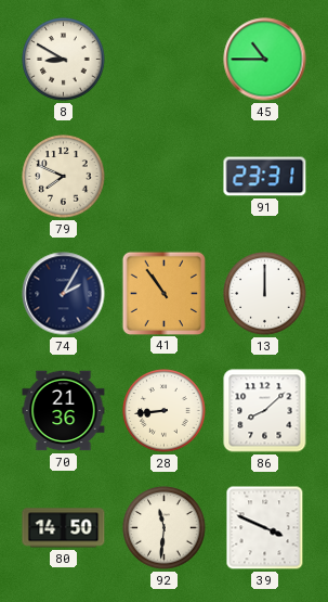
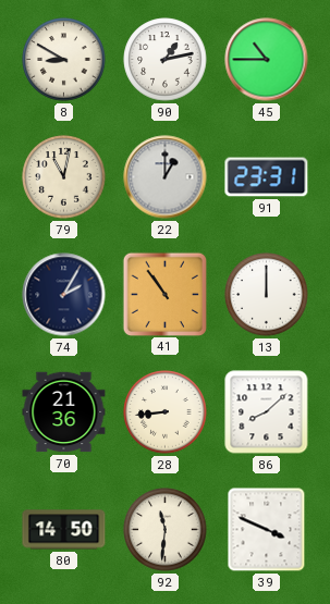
90: none -> 1:13 (166, 60)
79: 7:49 -> 11:02 (64, 177)
22: none -> 1:00 (166, 177)
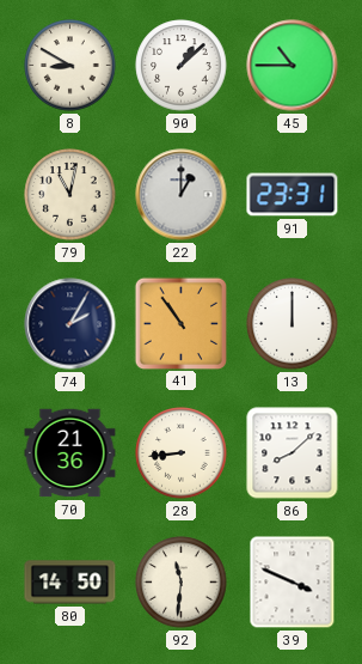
90: 1:13 -> 1:08 (182, 66)
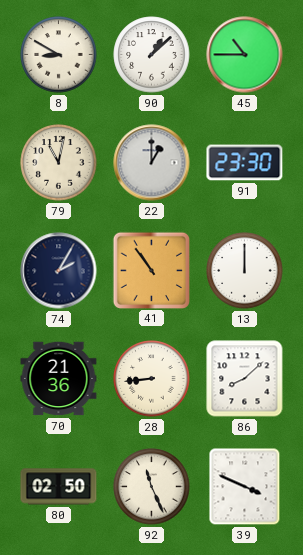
91: 23:31 -> 23:30 (245, 163)
80: 14:50 -> 02:50 (59, 487)
92: 11:31 -> 11:26 (152, 487)
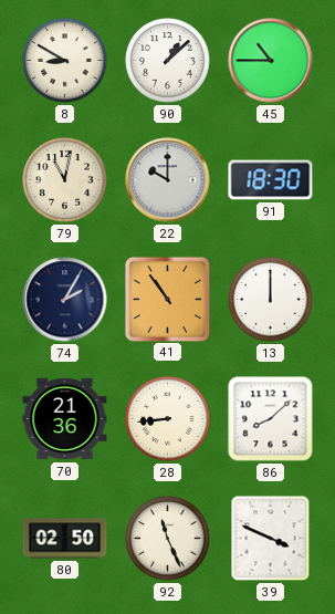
22: 1:00 -> 10:00 (168, 180)
91: 23:30 -> 18:30 (271, 180)
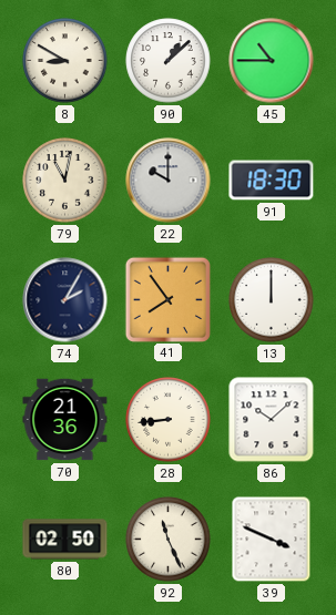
41: 10:54 -> 7:54 (167, 299)
86: 8:08 -> 10:08 (272, 420)
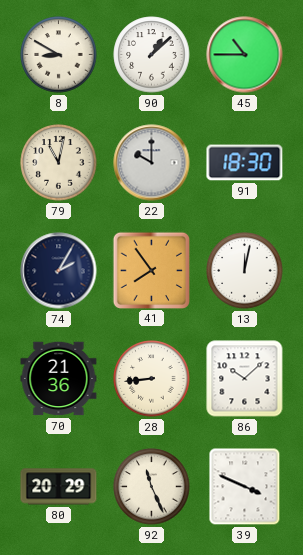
13: 12:00 -> 12:02 (245, 271)
80: 02:50 -> 20:29 (59, 487)
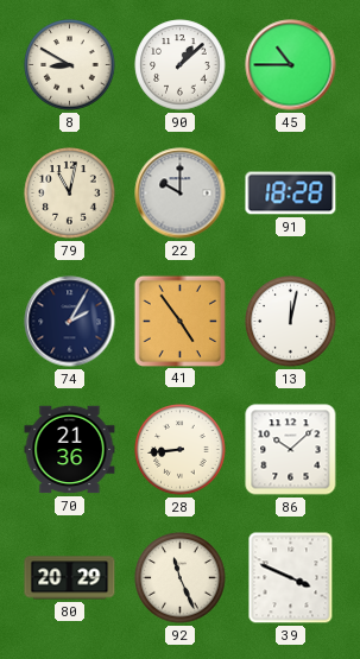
91: 18:30 -> 18:28 (291, 194)
41: 7:54 -> 4:54 (179, 321)
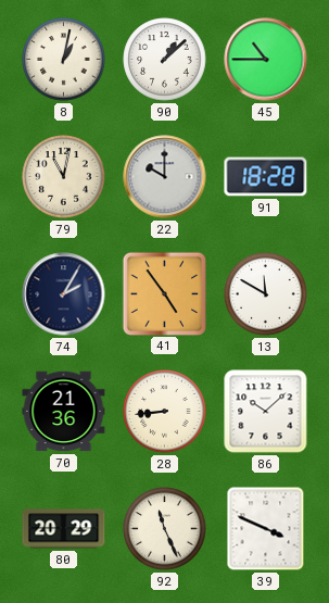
8: 8:50 -> 1:02 (64, 60)
13: 12:02 -> 11:50 (266, 294)
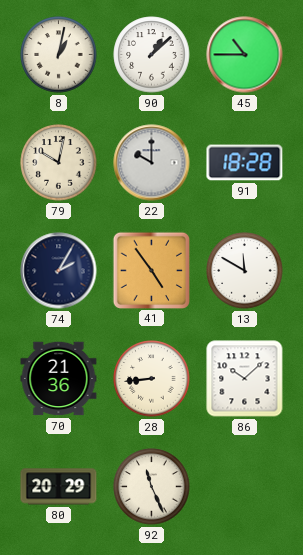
79: 11:02 -> 10:02 (59, 163)
39: 3:49 -> none (266, 529)
